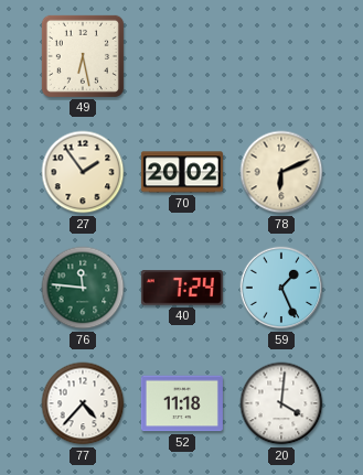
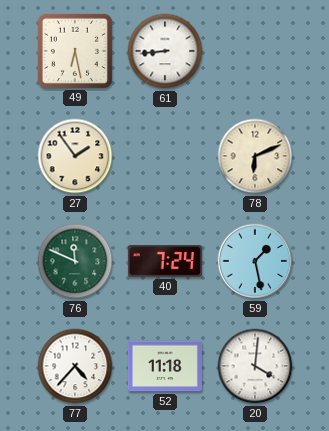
61: none -> 8:44 (165, 51)
70: 20:02 -> none (182, 172)
76: 11:46 -> 11:49 (75, 261)
59: 1:26 -> 1:28 (255, 261)
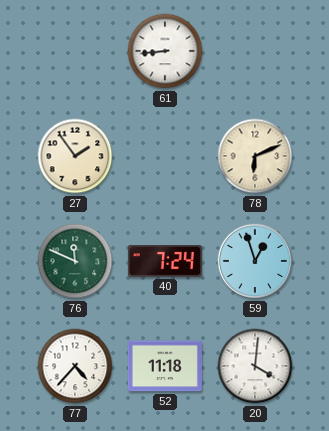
49: 6:28 -> none (75, 51)
59: 1:28 -> 12:57 (255, 261)
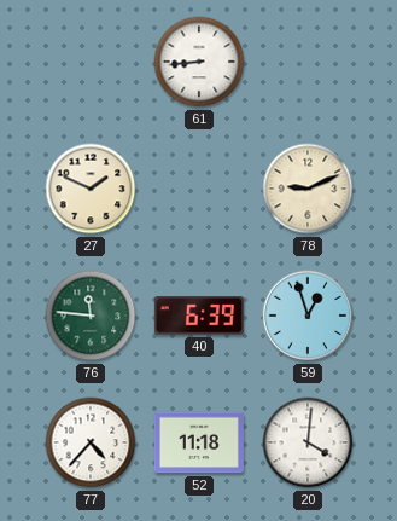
27: 1:54 -> 1:49 (91, 189)
78: 6:11 -> 9:11 (308, 189)
76: 11:49 -> 11:46 (91, 316)
40: 7:24 -> 6:39 (199, 316)
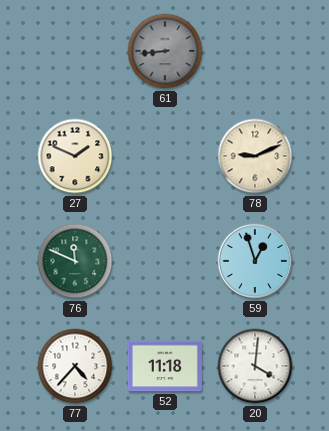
61 dial: white -> grey (165, 51)
76: 11:46 -> 11:49 (75, 261)
40: 6:39 -> none (199, 316)
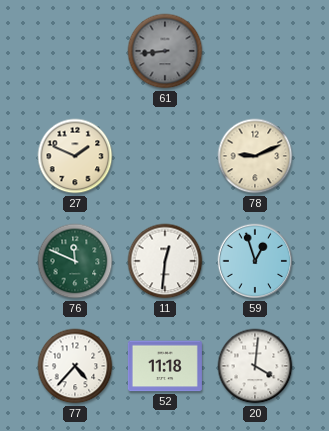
11: none -> 12:31 (165, 261)
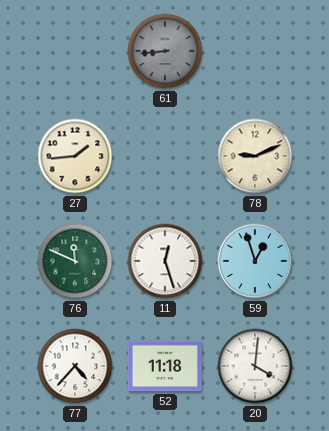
27: 1:49 -> 1:44 (75, 156)
11: 12:31 -> 12:27 (165, 261)
